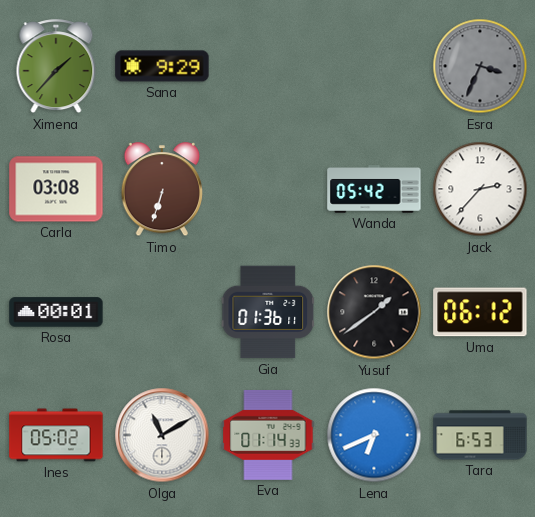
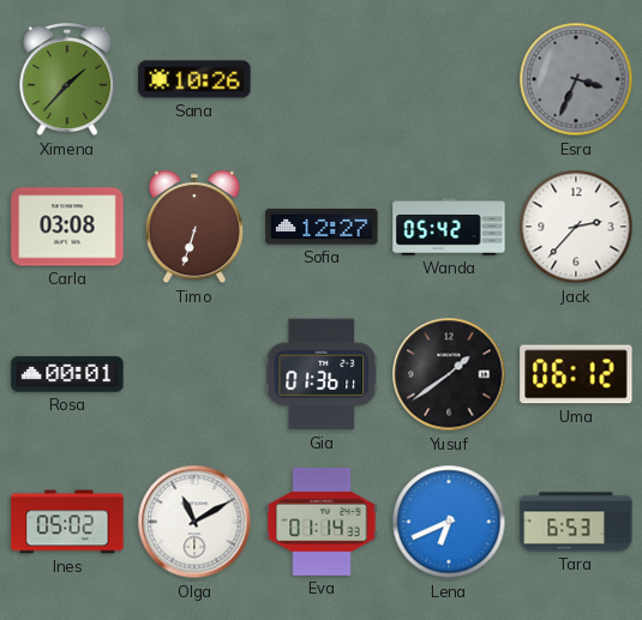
Sana: 9:29 -> 10:26 (194, 79)
Sofia: none -> 12:27 (322, 227)
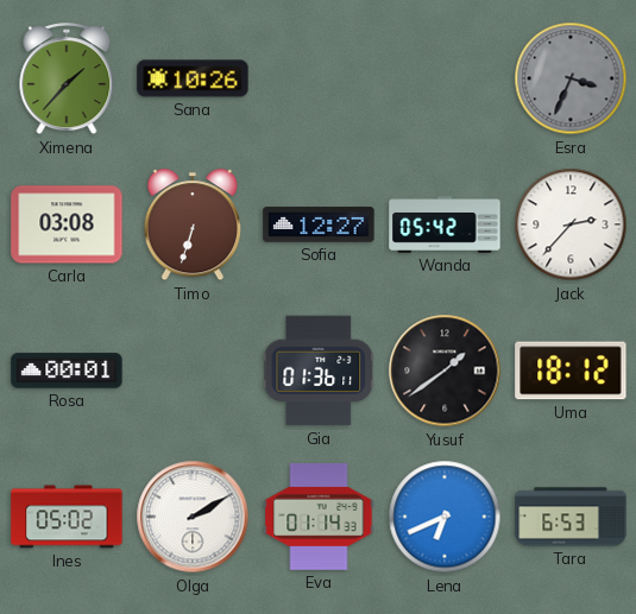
Uma: 06:12 -> 18:12 (571, 371)
Olga: 11:10 -> 2:10 (193, 517)
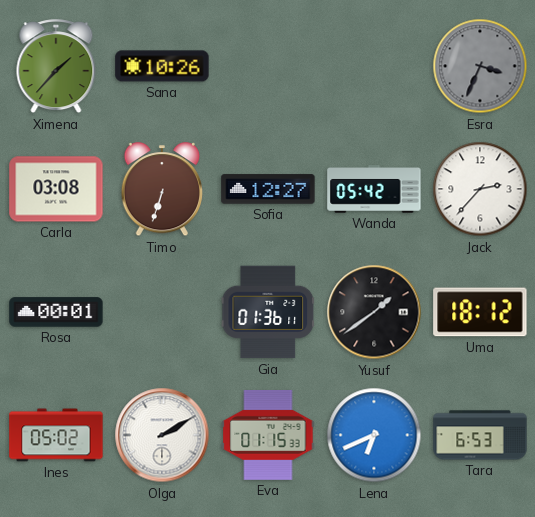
Eva: 01:14 -> 01:15 (268, 435)
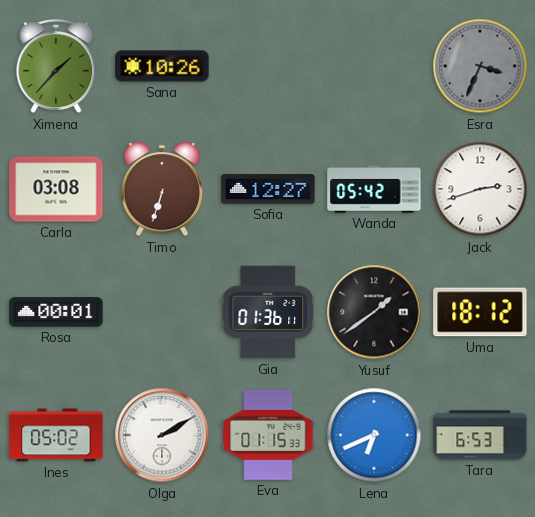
Jack: 2:37 -> 2:42 (480, 189)
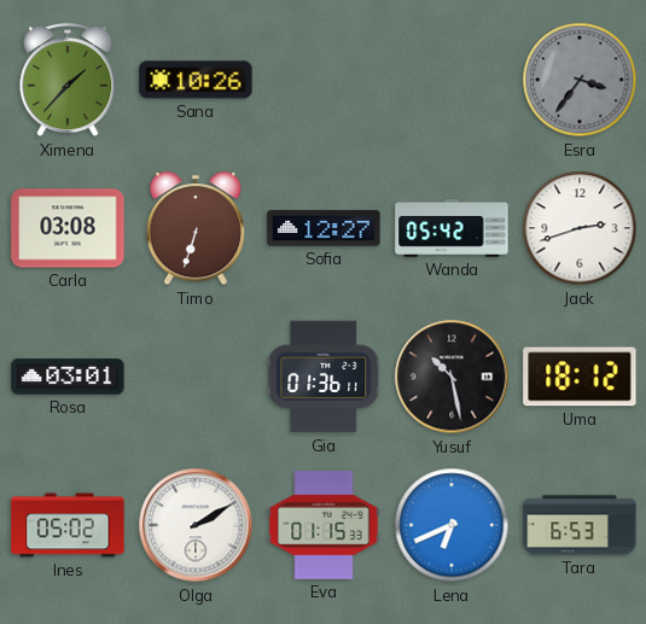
Esra: 3:34 -> 3:36 (580, 80)
Rosa: 00:01 -> 03:01 (68, 377)
Yusuf: 1:39 -> 10:28 (452, 377)
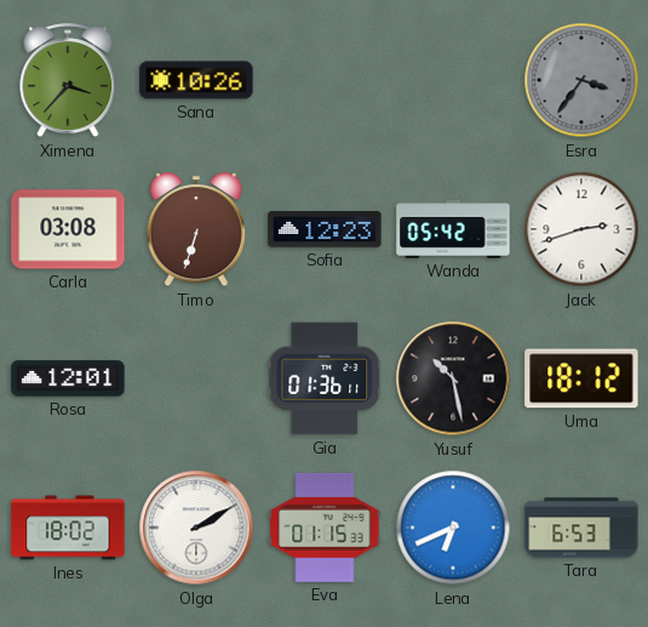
Ximena: 1:37 -> 3:37 (68, 81)
Sofia: 12:27 -> 12:23 (325, 229)
Rosa: 03:01 -> 12:01 (68, 378)
Ines: 05:02 -> 18:02 (68, 528)
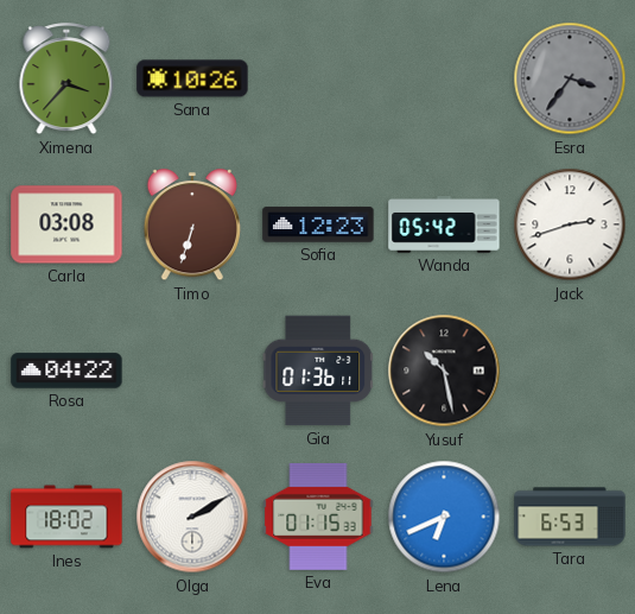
Rosa: 12:01 -> 04:22 (66, 371)
Uma: 18:12 -> none (581, 378)
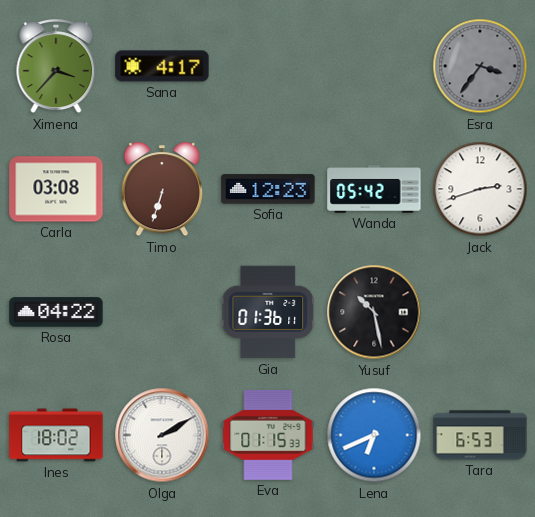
Sana: 10:26 -> 4:17 (162, 66)
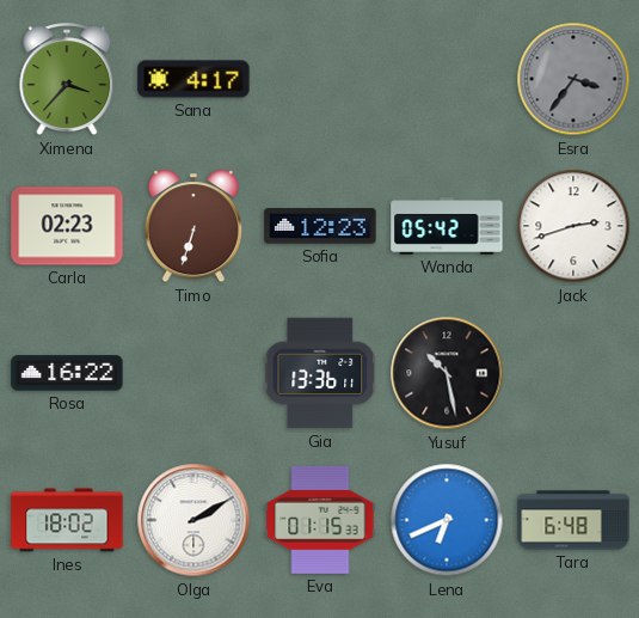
Carla: 03:08 -> 02:23 (67, 226)
Rosa: 04:22 -> 16:22 (67, 373)
Gia: 01:36 -> 13:36 (320, 373)
Tara: 6:53 -> 6:48 (573, 520)
